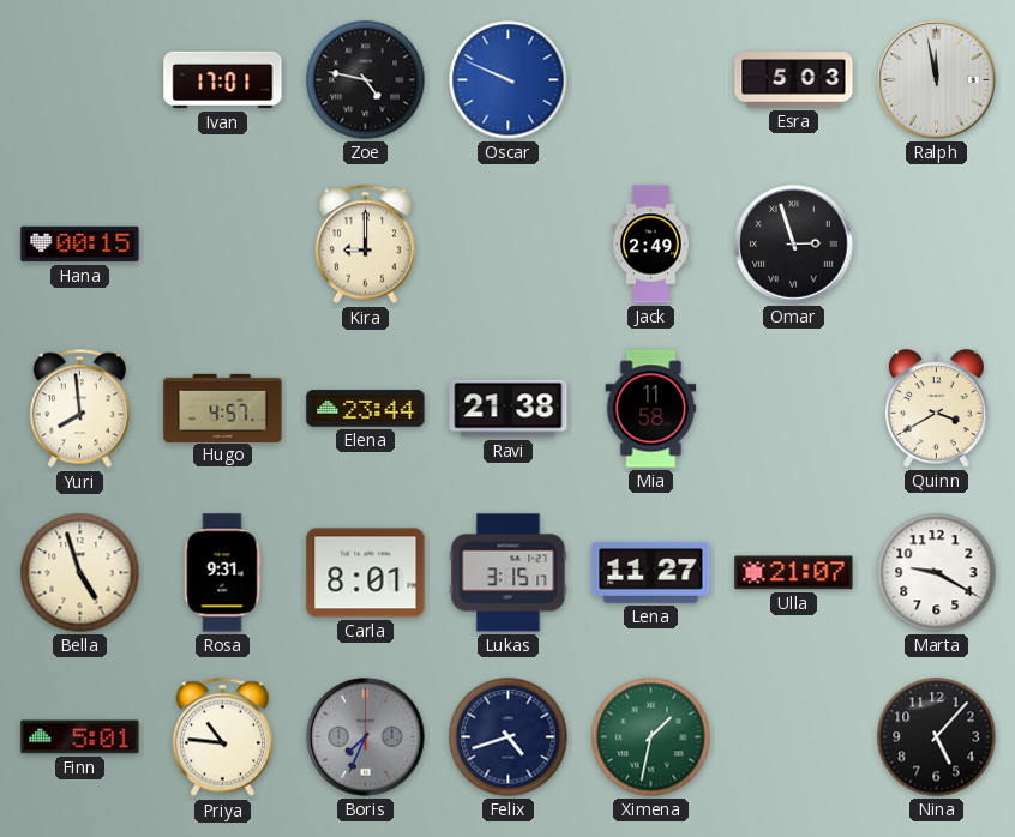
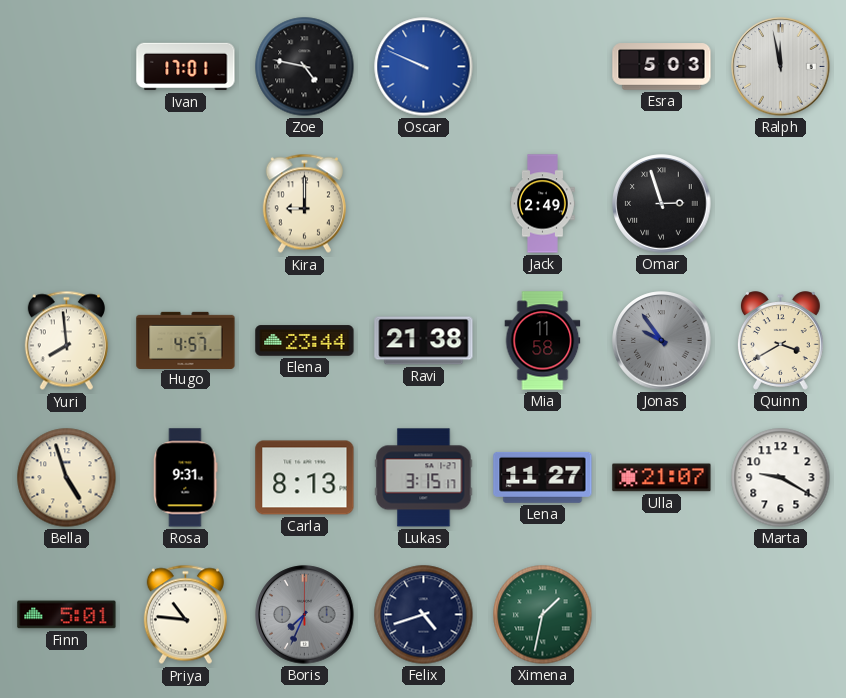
Hana: 00:15 -> none (80, 245)
Jonas: none -> 9:54 (662, 341)
Carla: 8:01 -> 8:13 (305, 478)
Nina: 5:07 -> none (937, 737)
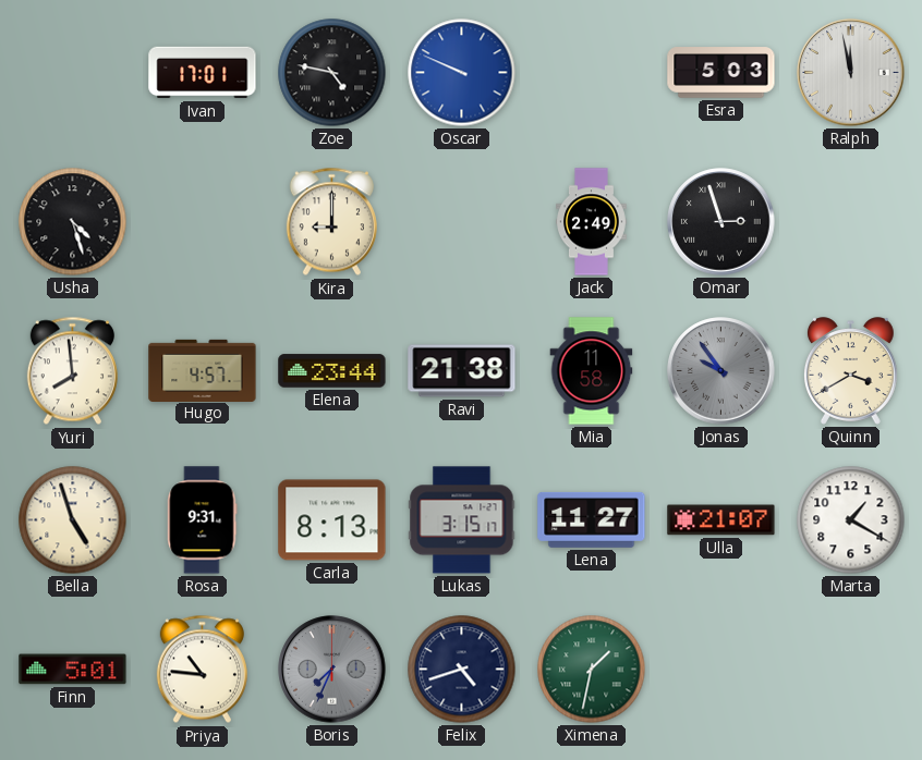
Usha: none -> 4:27 (73, 222)
Marta: 9:20 -> 1:20 (851, 520)
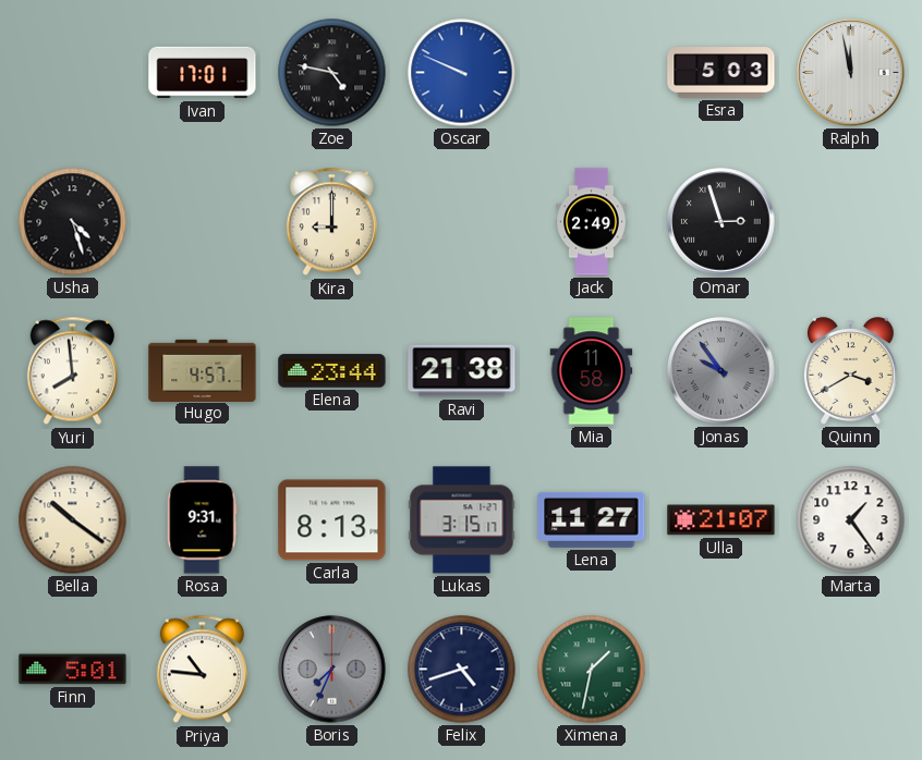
Bella: 4:57 -> 10:21 (73, 520)
Marta: 1:20 -> 1:24 (851, 520)
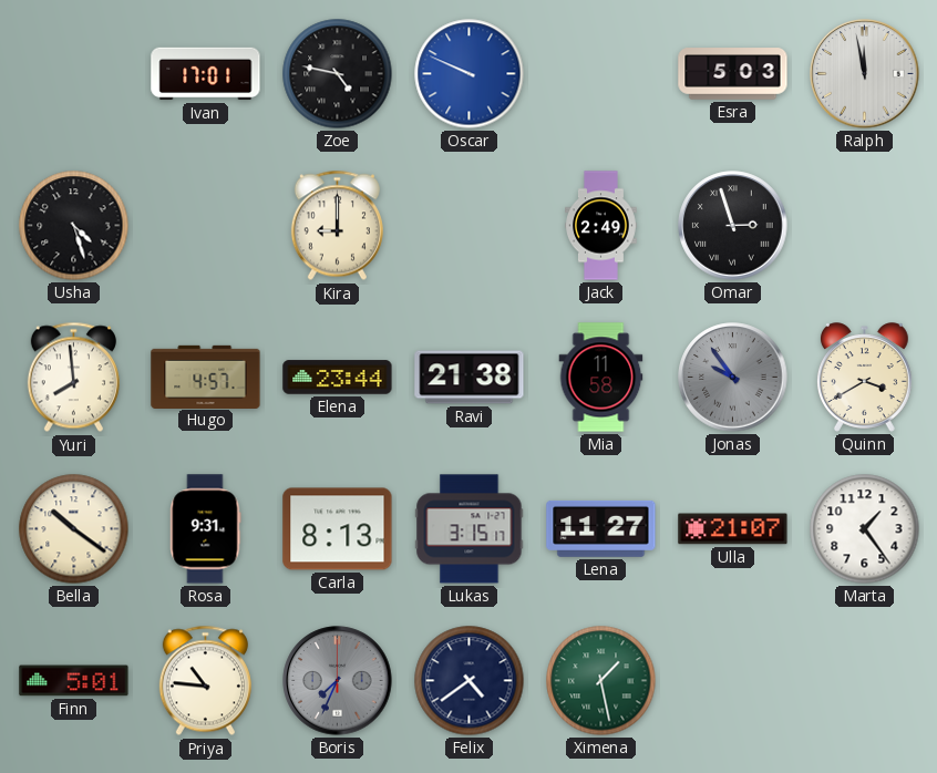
Felix: 4:42 -> 4:39 (470, 681)
Ximena: 1:32 -> 1:28 (601, 681)
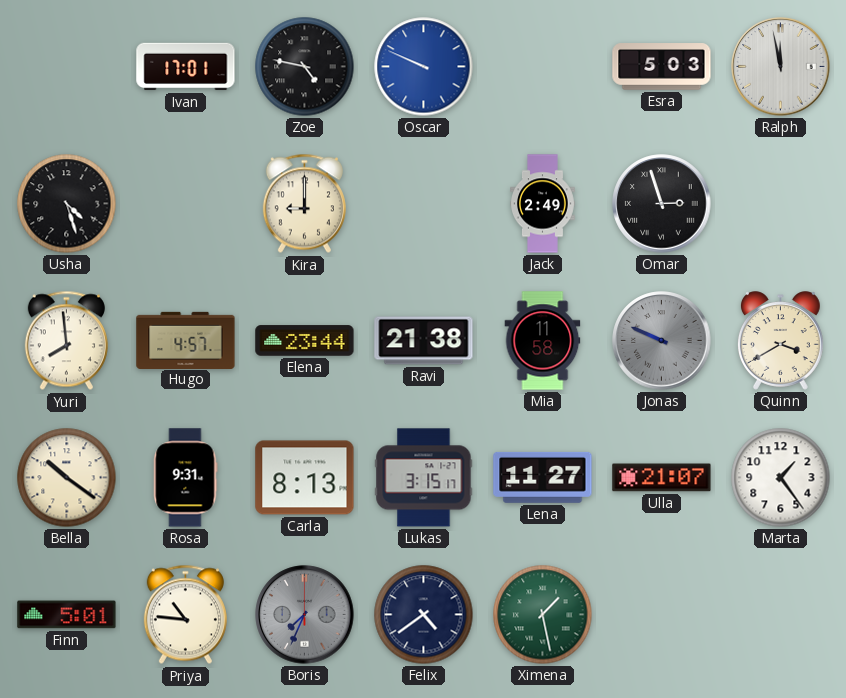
Jonas: 9:54 -> 9:49 (662, 341)
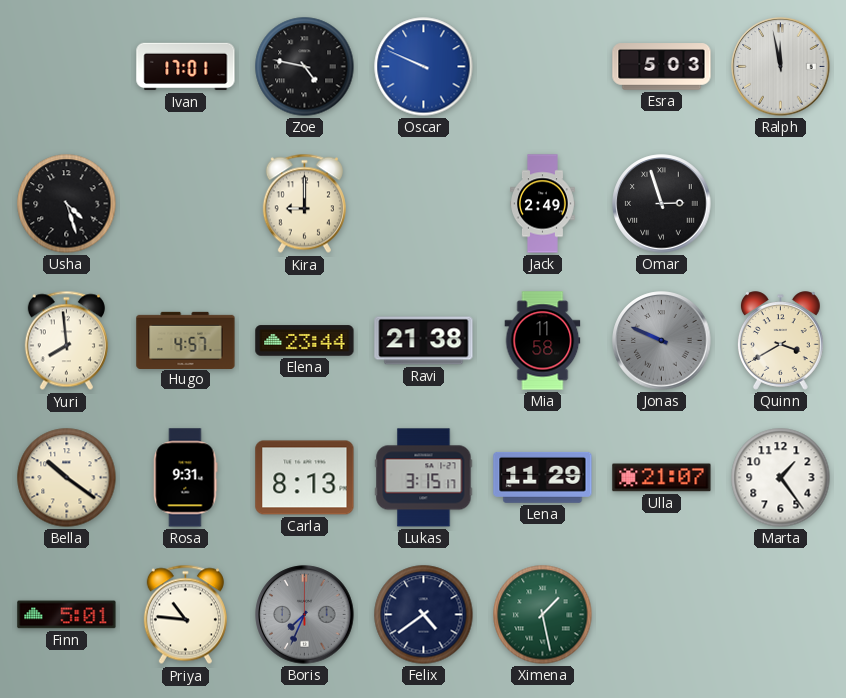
Lena: 11:27 -> 11:29 (543, 477)
